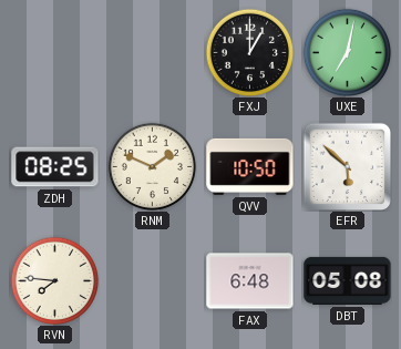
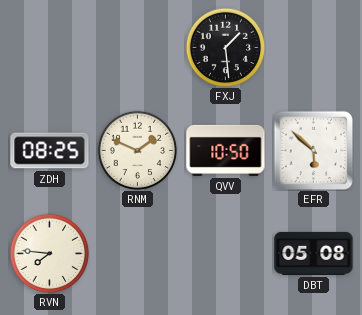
FXJ: 1:00 -> 1:29 (225, 47)
UXE: 7:02 -> none (347, 52)
FAX: 6:48 -> none (250, 281)
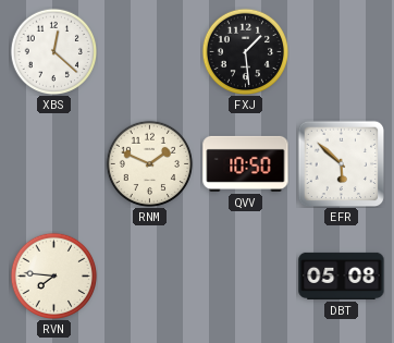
XBS: none -> 12:22 (53, 51)
ZDH: 08:25 -> none (50, 151)
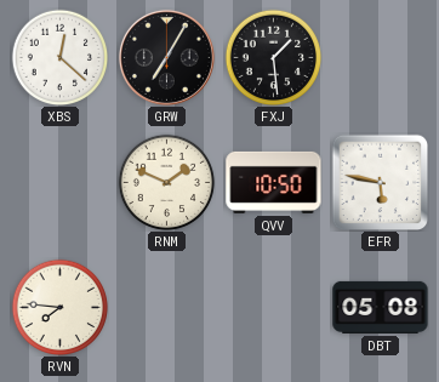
GRW: none -> 7:05 (166, 57)
EFR: 5:52 -> 5:47 (380, 182)
